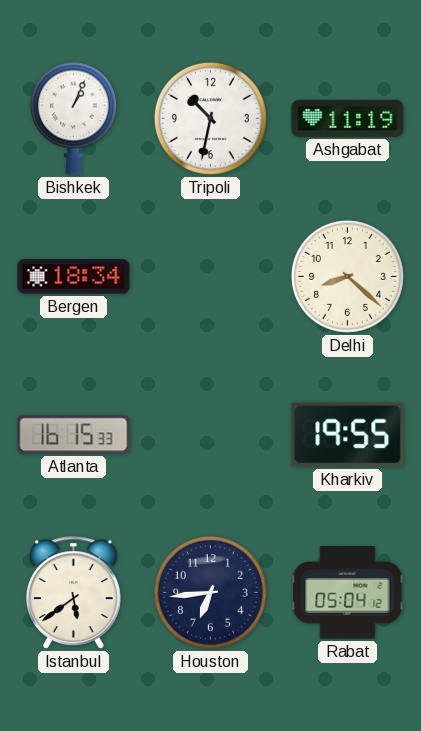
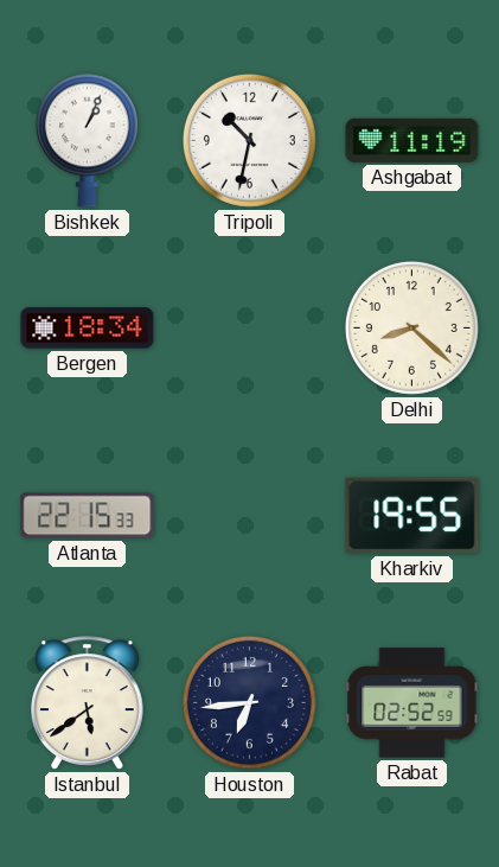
Atlanta: 16:15 -> 22:15 (88, 516)
Rabat: 05:04 -> 02:52 (412, 703)
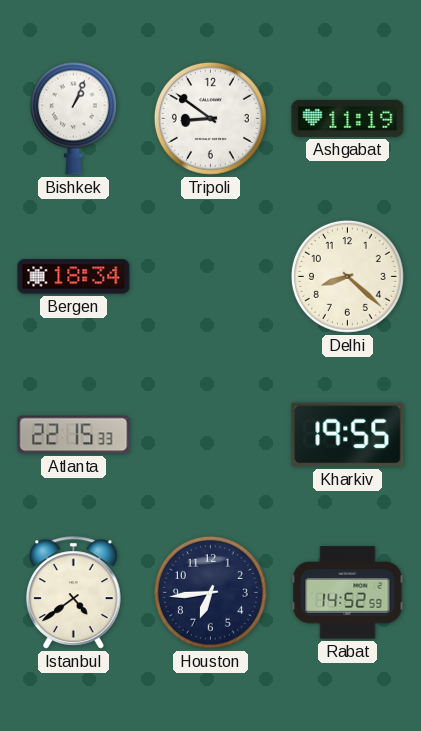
Tripoli: 10:32 -> 8:51 (210, 118)
Istanbul: 5:39 -> 4:39 (74, 593)
Rabat: 02:52 -> 14:52 (348, 593)
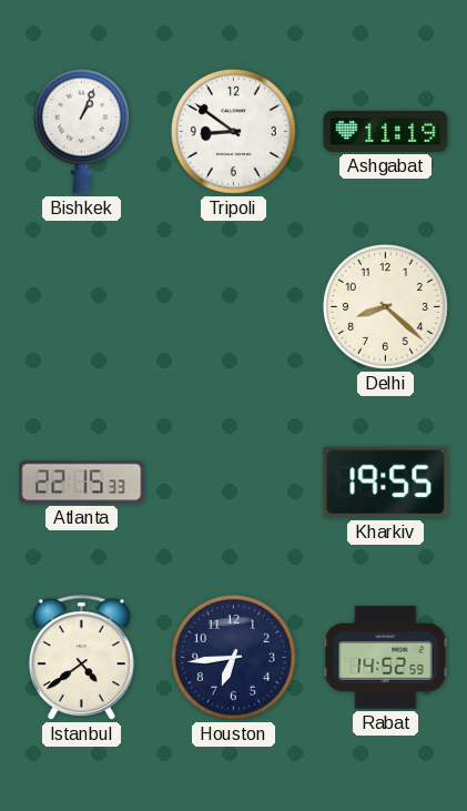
Bergen: 18:34 -> none (74, 277)
